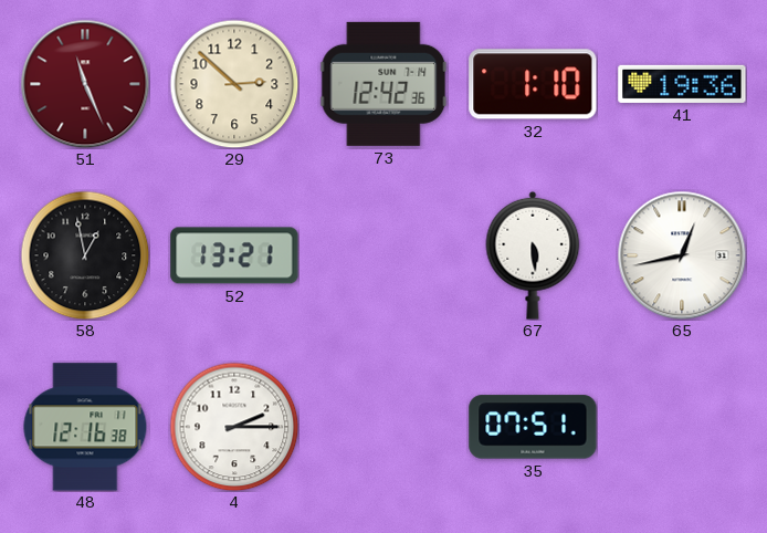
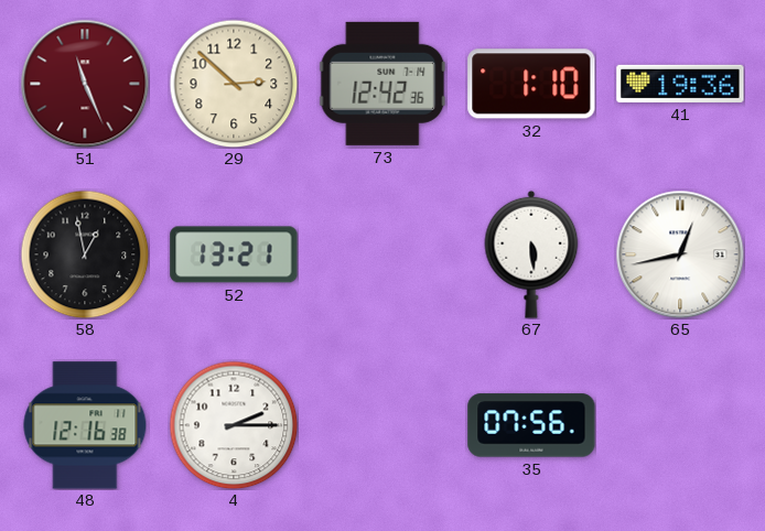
35: 07:51 -> 07:56 (531, 425)
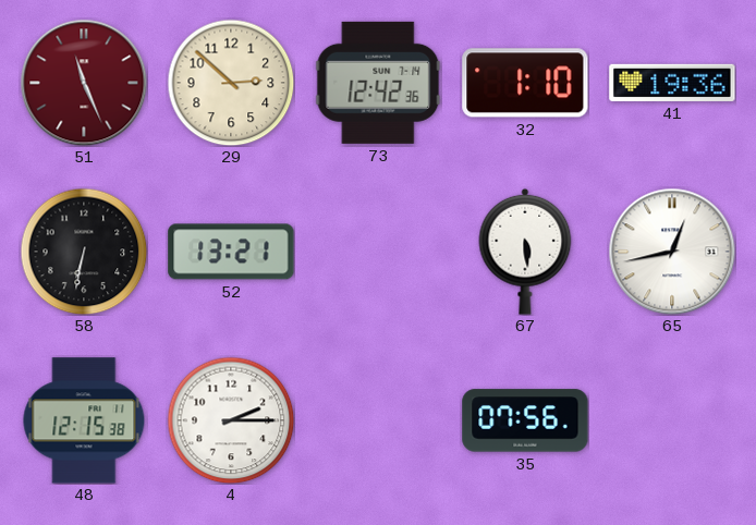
58: 12:58 -> 6:32 (84, 252)
48: 12:16 -> 12:15 (84, 420)
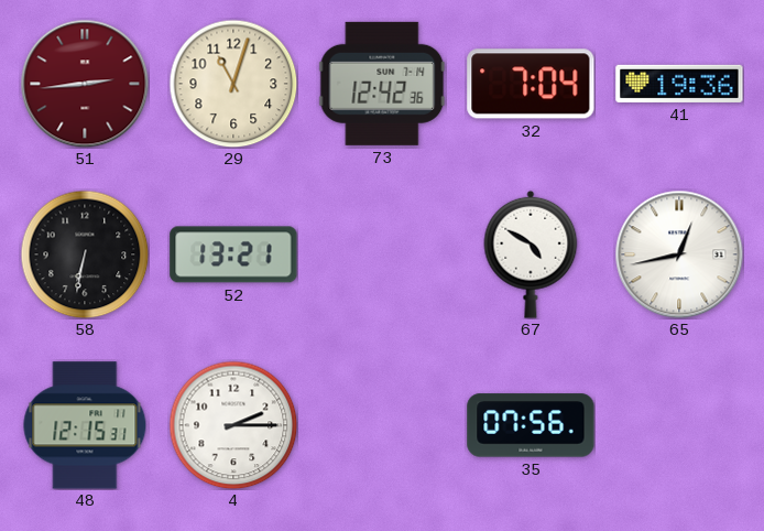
51: 11:26 -> 2:44 (85, 84)
29: 2:52 -> 11:03 (233, 84)
32: 1:10 -> 7:04 (531, 84)
67: 5:29 -> 4:50 (531, 254)
48: 12:15:38 -> 12:15:31 (85, 425)
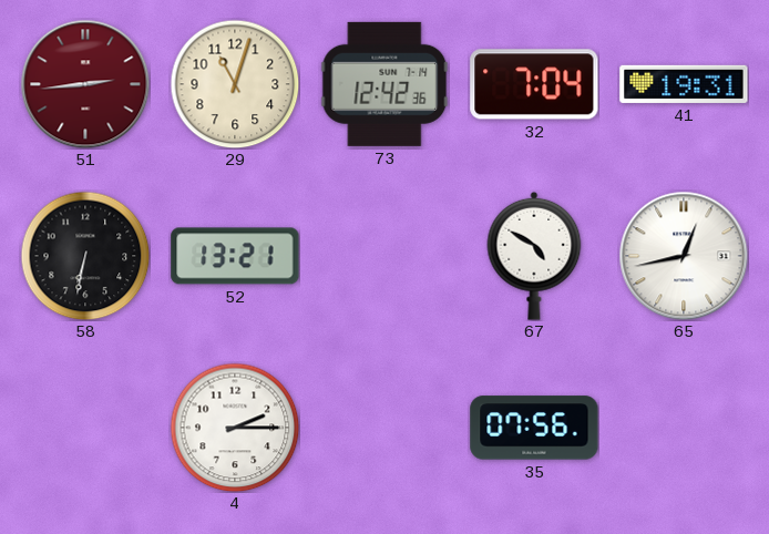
41: 19:36 -> 19:31 (684, 84)
48: 12:15 -> none (85, 425)
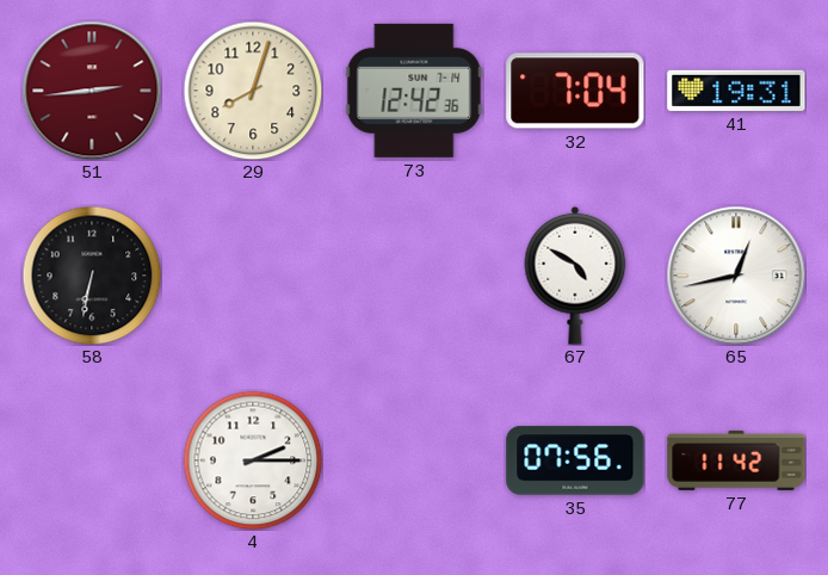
29: 11:03 -> 8:03 (253, 91)
52: 13:21 -> none (235, 256)
77: none -> 11:42 (736, 460)
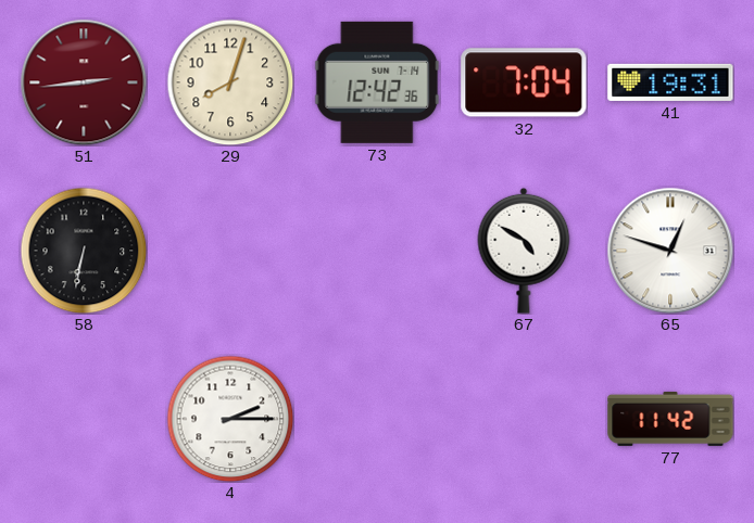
65: 12:43 -> 12:48 (670, 251)
35: 07:56 -> none (575, 460)
